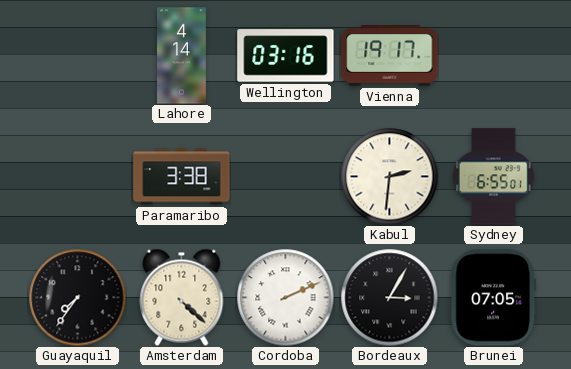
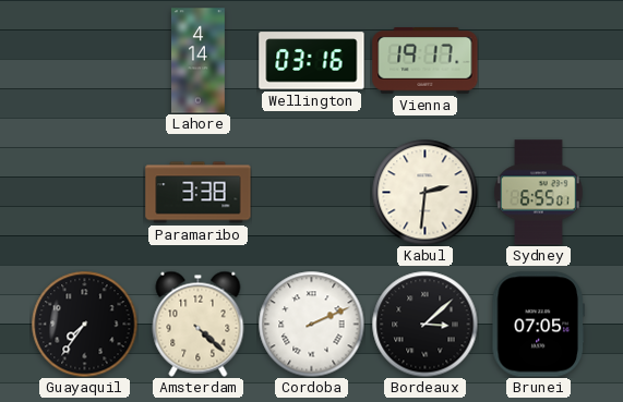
Bordeaux: 3:05 -> 3:08 (424, 324)
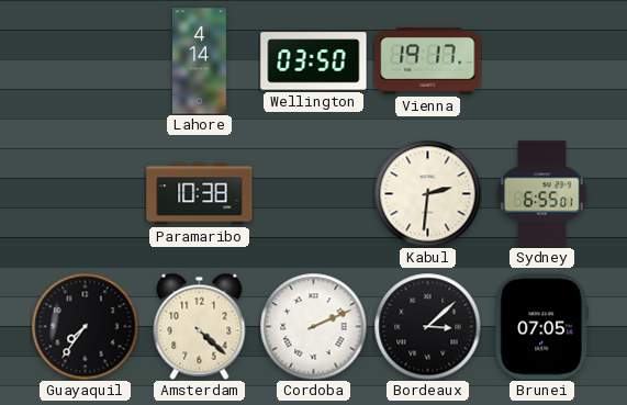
Wellington: 03:16 -> 03:50 (314, 61)
Paramaribo: 3:38 -> 10:38 (200, 194)
